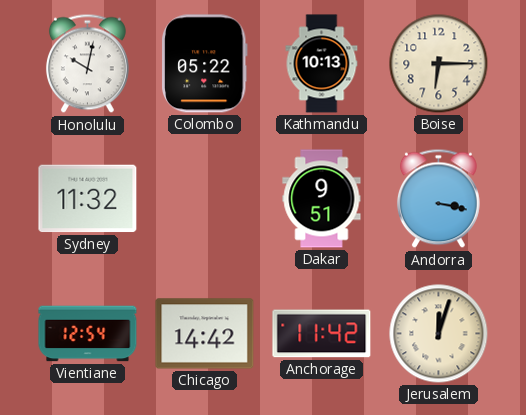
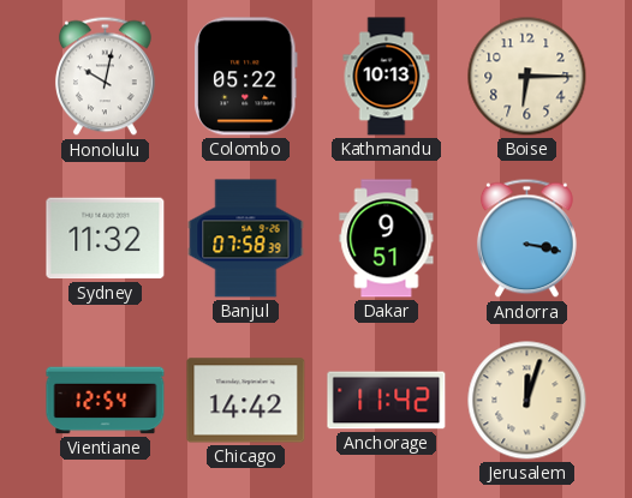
Banjul: none -> 07:58 (246, 239)
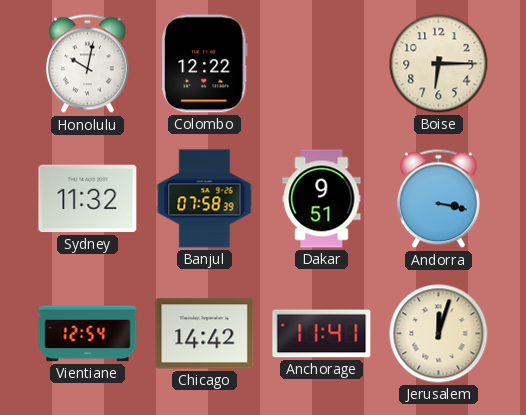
Colombo: 05:22 -> 12:22 (205, 64)
Kathmandu: 10:13 -> none (387, 77)
Anchorage: 11:42 -> 11:41 (322, 334)
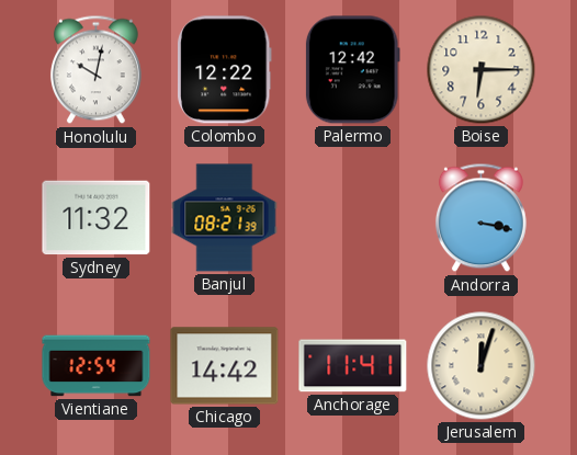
Palermo: none -> 12:42 (352, 70)
Banjul: 07:58 -> 08:21 (225, 218)
Dakar: 9:51 -> none (322, 199)
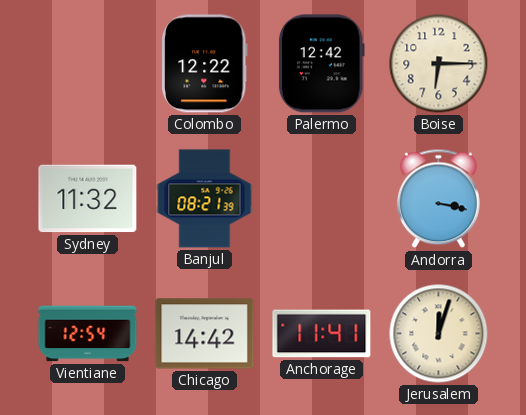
Honolulu: 10:02 -> none (95, 70)
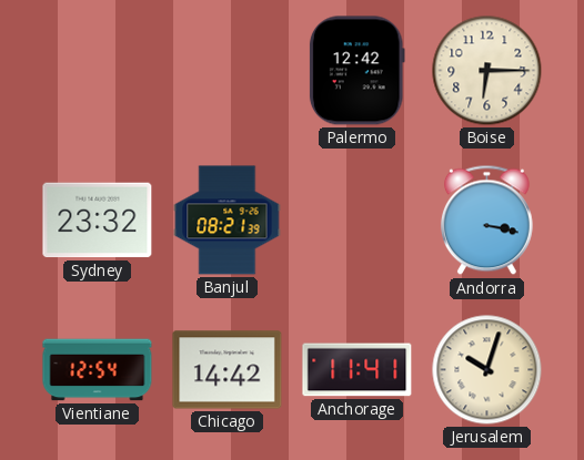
Colombo: 12:22 -> none (205, 64)
Sydney: 11:32 -> 23:32 (98, 221)
Jerusalem: 12:03 -> 10:03 (487, 370)
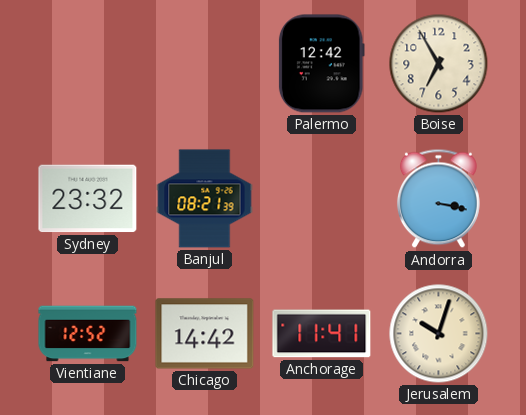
Boise: 6:15 -> 6:55 (439, 64)
Vientiane: 12:54 -> 12:52 (88, 334)
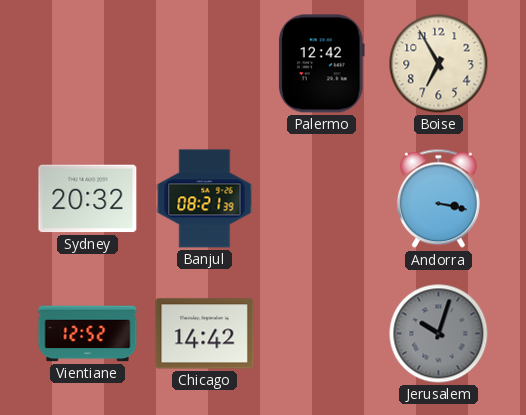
Sydney: 23:32 -> 20:32 (88, 199)
Anchorage: 11:41 -> none (322, 334)
Jerusalem dial: cream -> grey (439, 334)
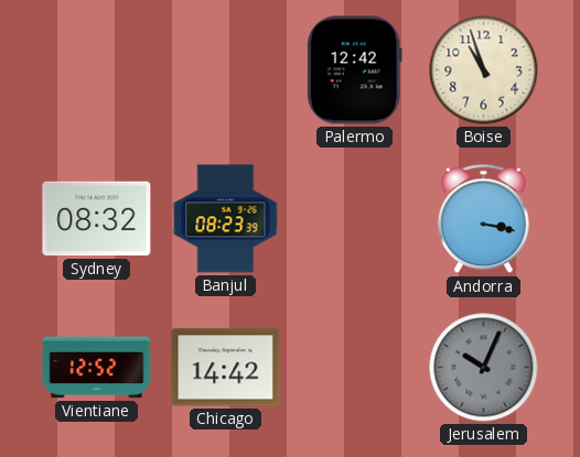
Boise: 6:55 -> 10:57 (484, 70)
Sydney: 20:32 -> 08:32 (97, 219)
Banjul: 08:21 -> 08:23 (226, 219)
Jerusalem: 10:03 -> 10:04 (484, 368)
